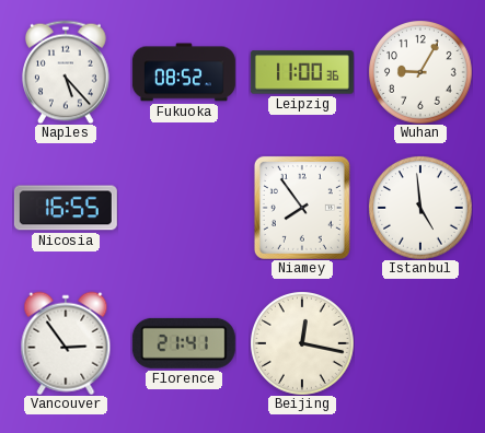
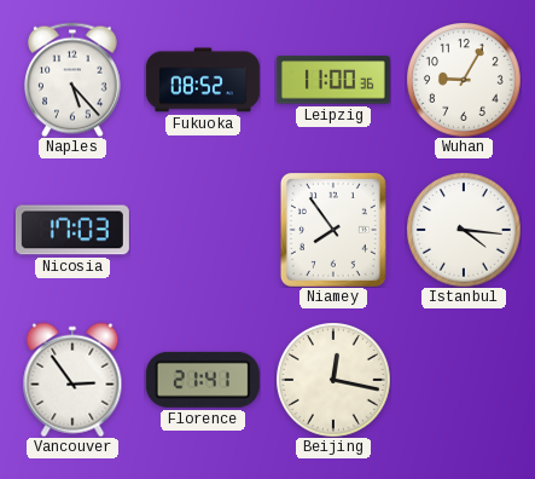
Nicosia: 16:55 -> 17:03 (72, 230)
Istanbul: 4:59 -> 4:16 (464, 230)
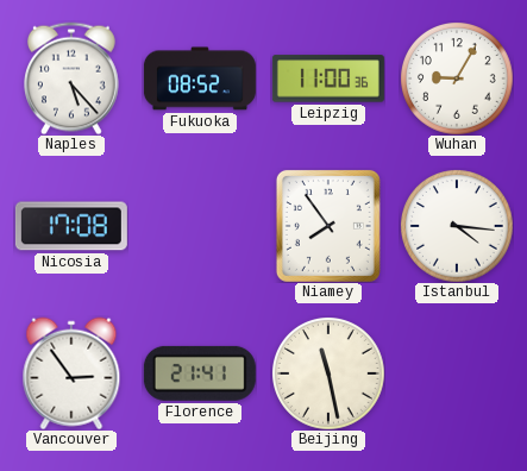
Nicosia: 17:03 -> 17:08 (71, 226)
Beijing: 12:17 -> 11:28 (328, 373)
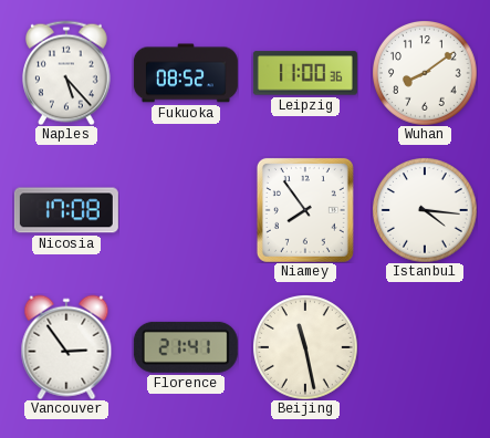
Wuhan: 9:05 -> 8:09 (425, 73)
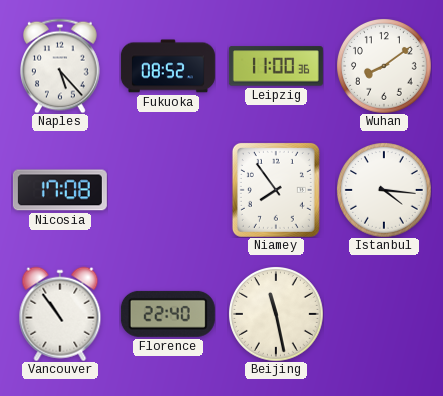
Vancouver: 2:54 -> 10:54 (60, 314)
Florence: 21:41 -> 22:40 (168, 314)
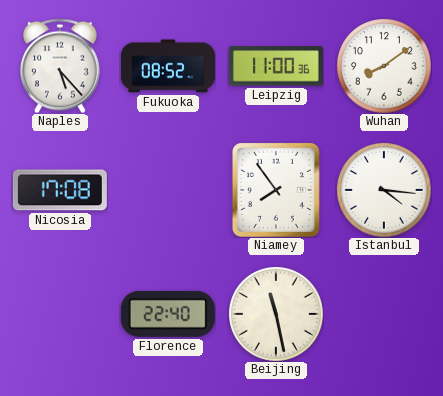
Vancouver: 10:54 -> none (60, 314)
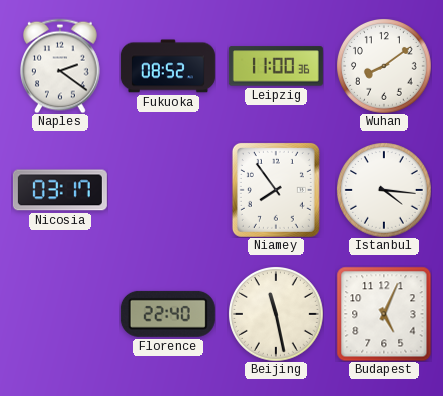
Naples: 5:23 -> 2:21 (61, 66)
Nicosia: 17:08 -> 03:17 (60, 190)
Budapest: none -> 5:04 (384, 314)
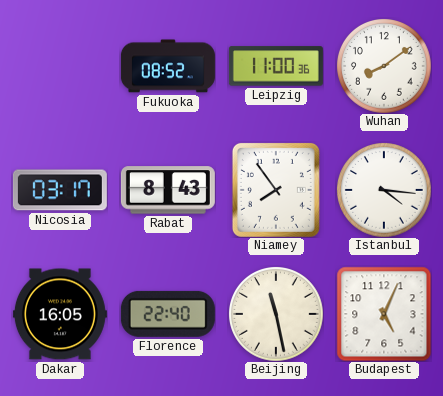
Naples: 2:21 -> none (61, 66)
Rabat: none -> 8:43 (168, 190)
Dakar: none -> 16:05 (60, 314)
